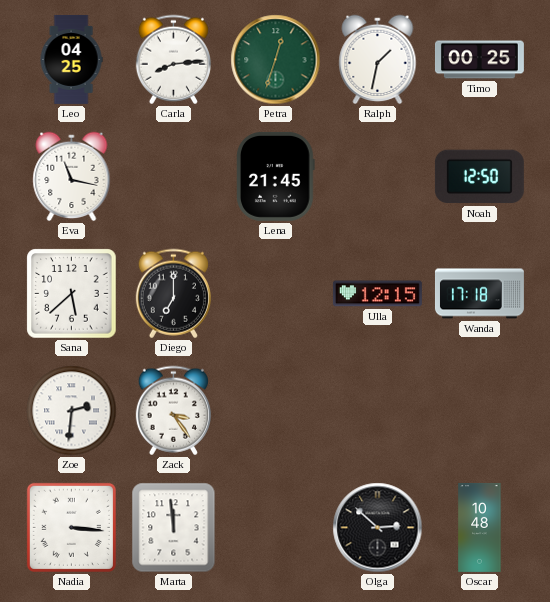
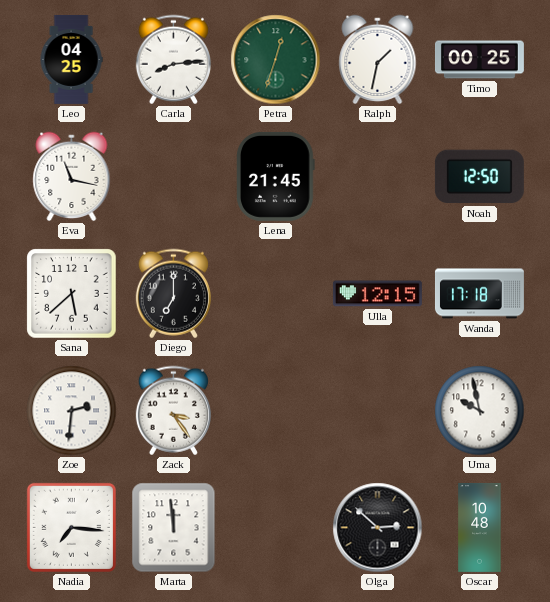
Uma: none -> 9:58 (480, 411)
Nadia: 3:16 -> 7:16 (71, 527)
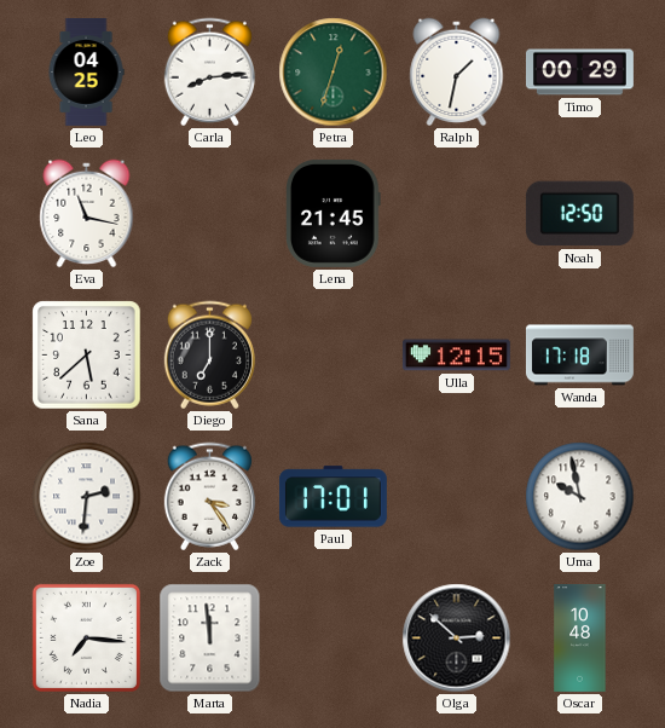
Timo: 00:25 -> 00:29 (579, 73)
Paul: none -> 17:01 (332, 497)
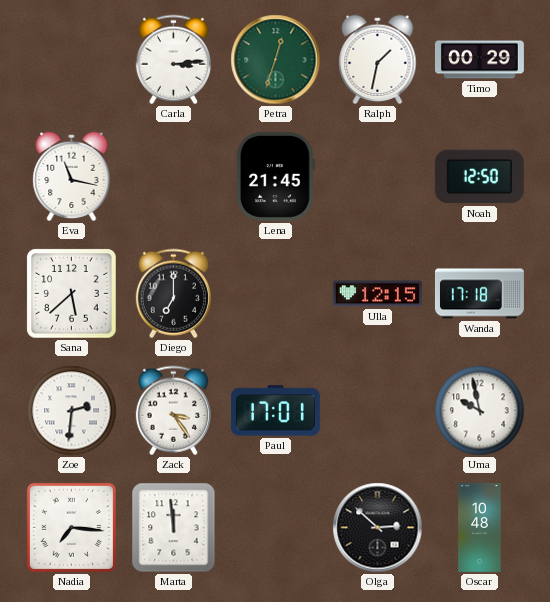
Leo: 04:25 -> none (86, 71)
Carla: 8:14 -> 3:14 (173, 60)
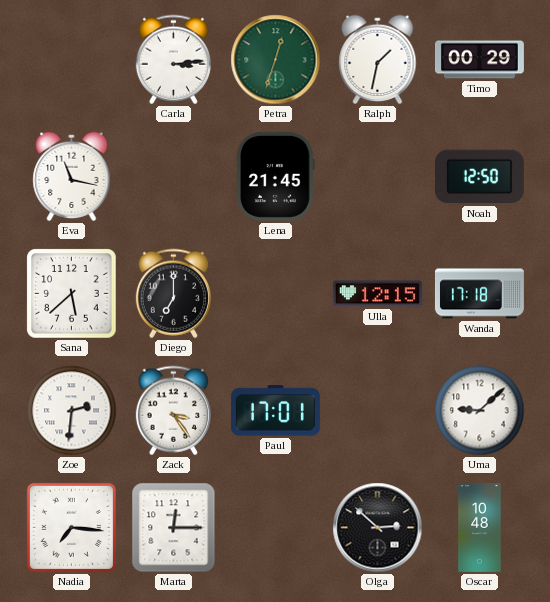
Uma: 9:58 -> 9:08 (480, 411)
Marta: 11:59 -> 12:15 (174, 528)
